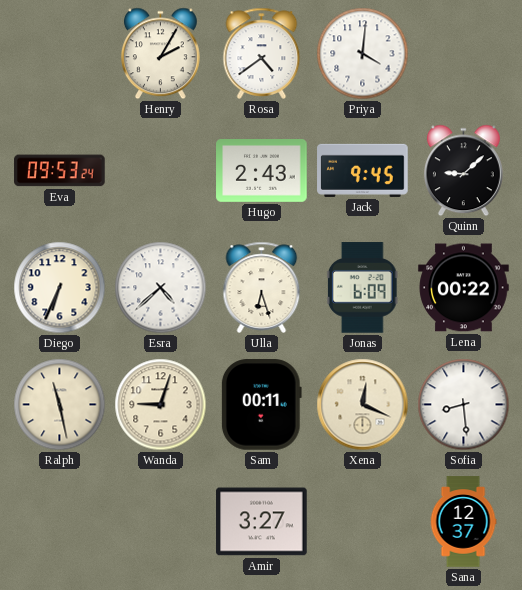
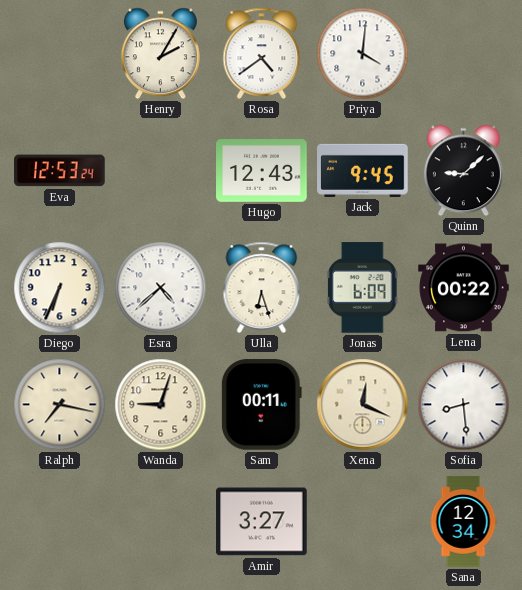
Eva: 09:53 -> 12:53 (60, 171)
Hugo: 2:43 -> 12:43 (262, 171)
Ralph: 11:28 -> 7:17 (60, 405)
Sana: 12:37 -> 12:34 (463, 522)
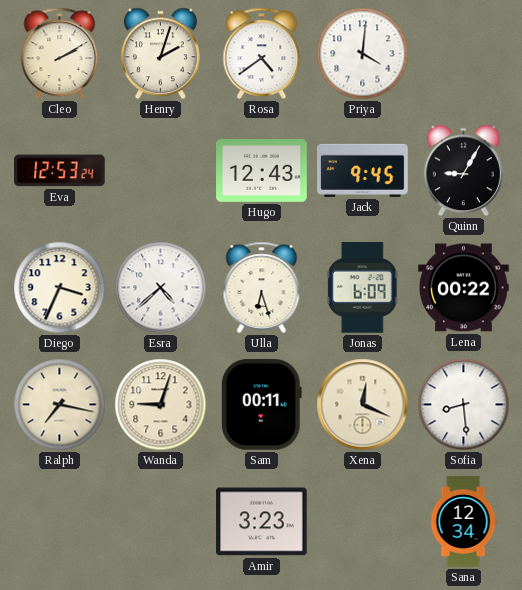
Cleo: none -> 2:10 (60, 53)
Henry: 2:05 -> 2:03 (160, 54)
Quinn: 9:08 -> 9:05 (463, 171)
Diego: 6:34 -> 3:34 (60, 288)
Amir: 3:27 -> 3:23 (262, 522)
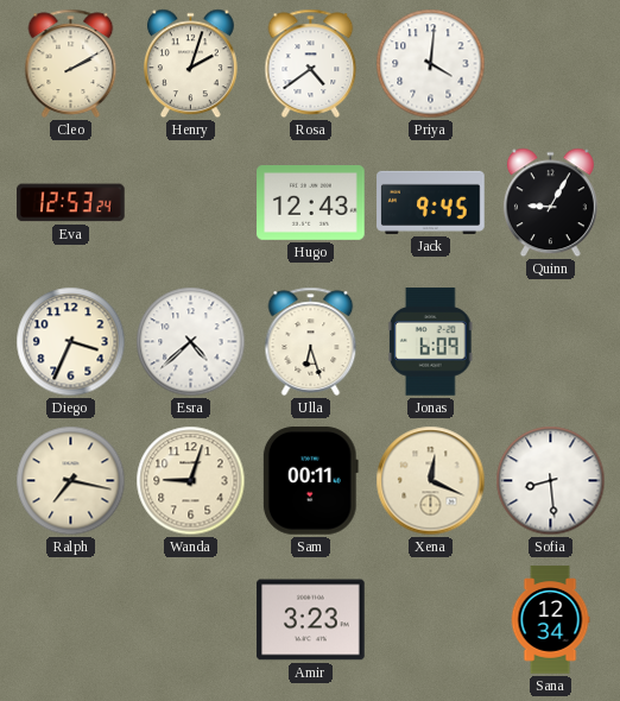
Lena: 00:22 -> none (464, 288)
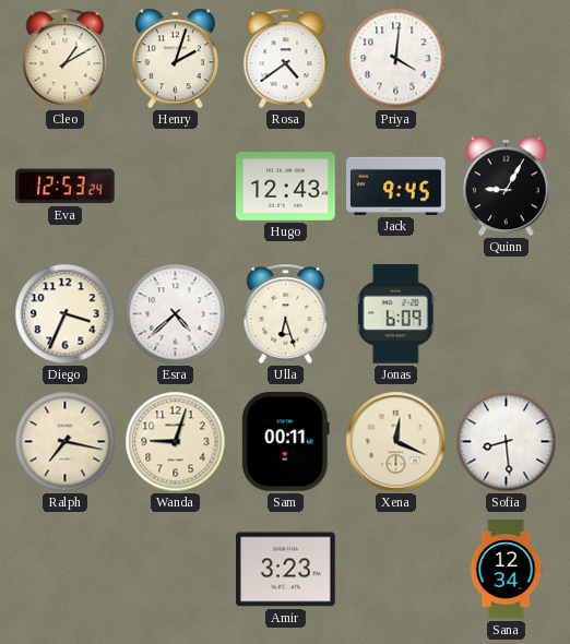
Cleo: 2:10 -> 1:10 (66, 58)
